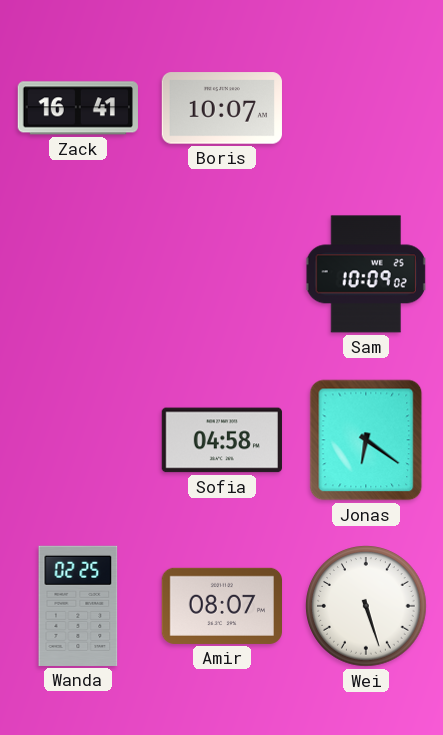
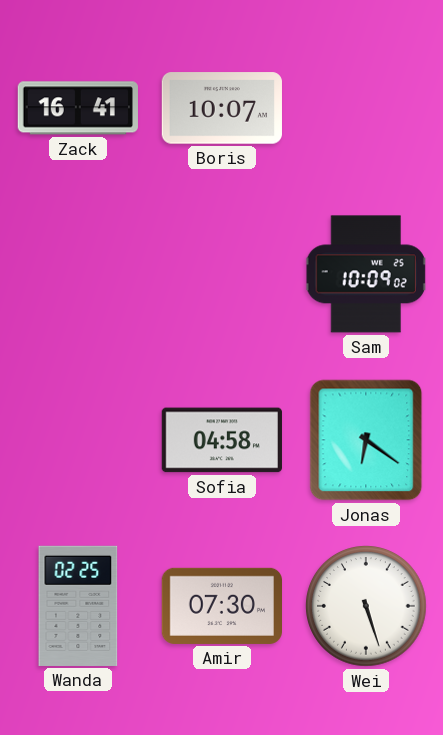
Amir: 08:07 -> 07:30 (221, 606)
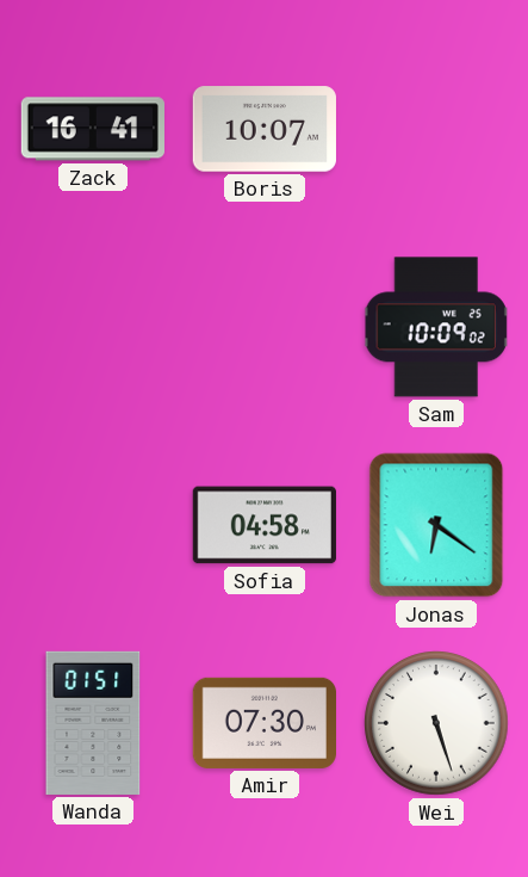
Wanda: 02:25 -> 01:51 (93, 723)
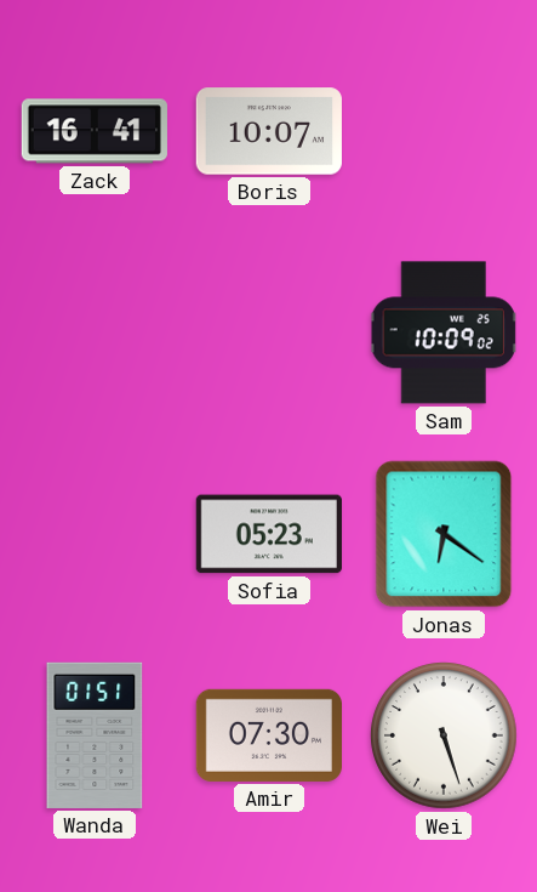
Sofia: 04:58 -> 05:23 (269, 534)
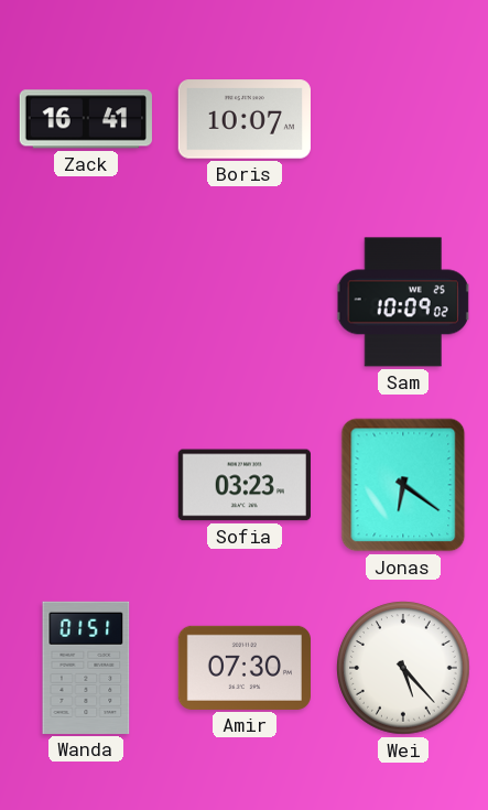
Sofia: 05:23 -> 03:23 (245, 485)
Wei: 5:27 -> 5:23 (404, 669)
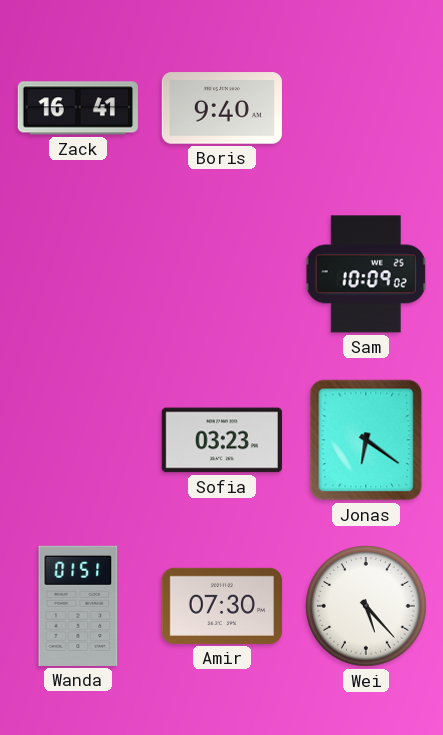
Boris: 10:07 -> 9:40 (222, 108)
